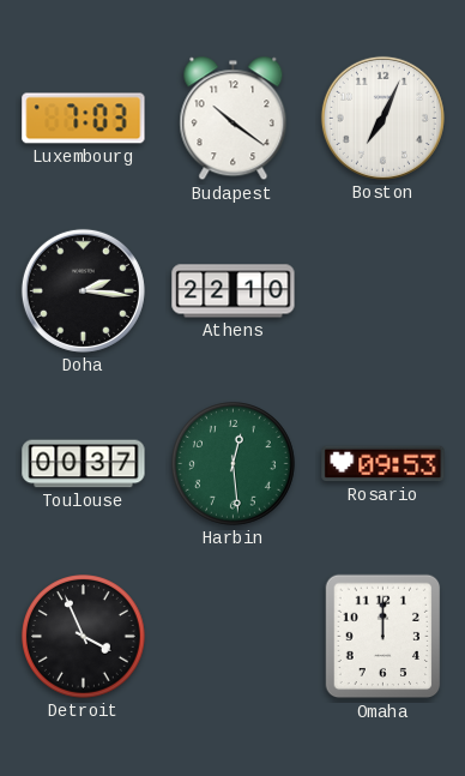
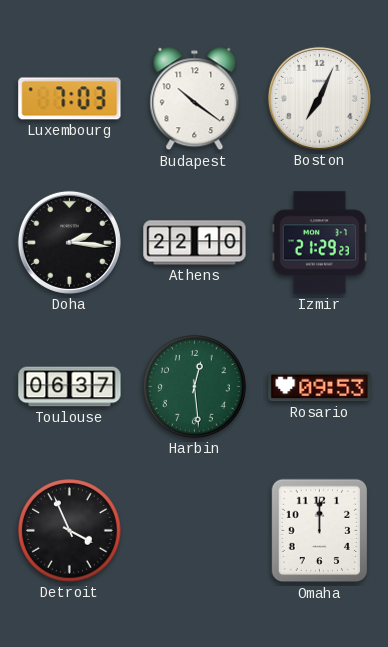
Izmir: none -> 21:29 (320, 243)
Toulouse: 00:37 -> 06:37 (70, 387)
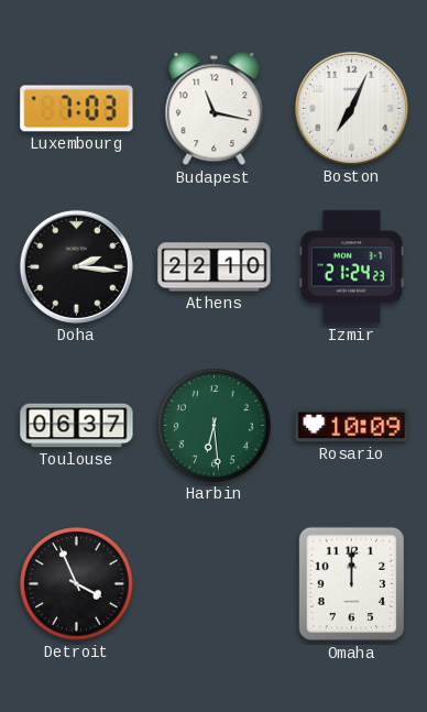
Budapest: 10:21 -> 11:17 (215, 109)
Izmir: 21:29 -> 21:24 (352, 267)
Harbin: 12:29 -> 6:29 (215, 426)
Rosario: 09:53 -> 10:09 (352, 426)
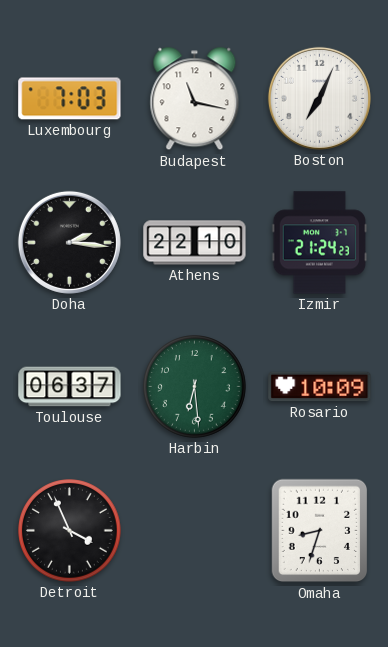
Omaha: 12:00 -> 8:33 (320, 531)
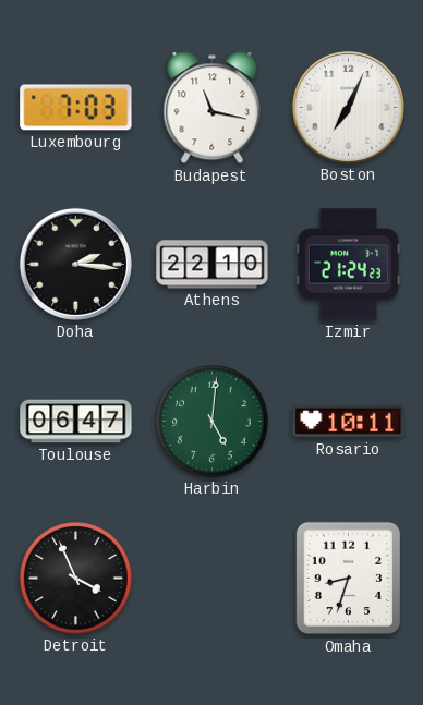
Toulouse: 06:37 -> 06:47 (76, 422)
Harbin: 6:29 -> 5:01 (213, 422)
Rosario: 10:09 -> 10:11 (349, 422)
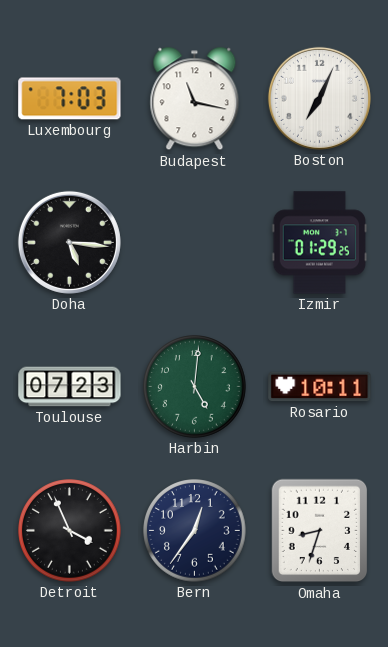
Doha: 2:16 -> 5:16 (69, 242)
Athens: 22:10 -> none (213, 265)
Izmir: 21:24 -> 01:29 (320, 243)
Toulouse: 06:47 -> 07:23 (70, 387)
Bern: none -> 12:36 (195, 531)
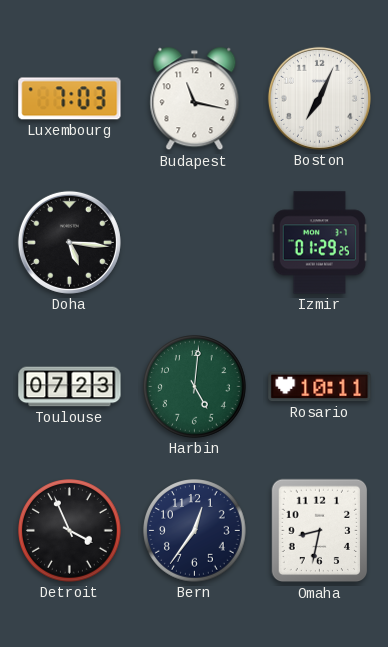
Omaha: 8:33 -> 8:32 (320, 531)
